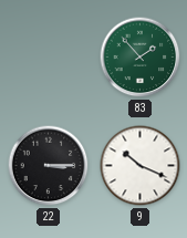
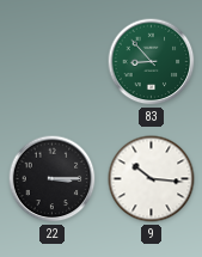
83: 1:53 -> 8:53 (152, 62)
9: 10:19 -> 10:16 (152, 179)
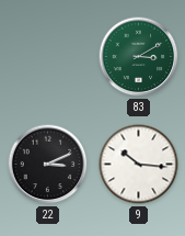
83: 8:53 -> 3:10 (139, 57)
22: 3:15 -> 3:11 (48, 165)
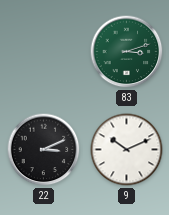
83: 3:10 -> 3:12 (127, 52)
9: 10:16 -> 10:11 (127, 150)
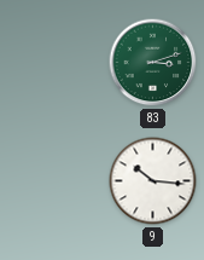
22: 3:11 -> none (44, 150)
9: 10:11 -> 10:16 (153, 181)
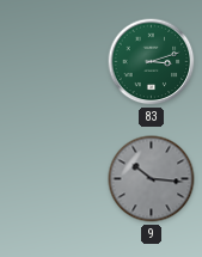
9 dial: white -> grey (152, 179)
